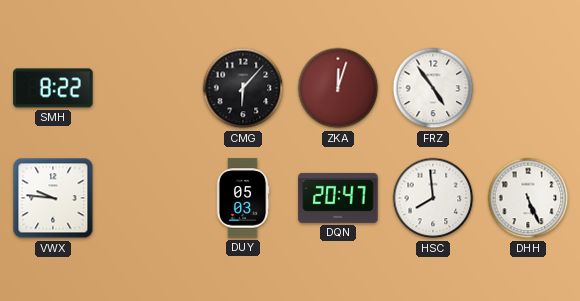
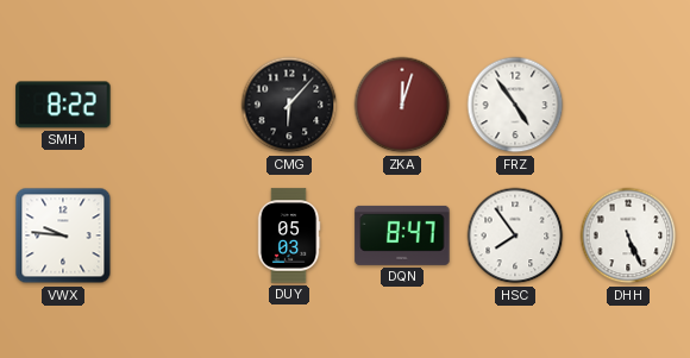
DQN: 20:47 -> 8:47 (402, 235)
HSC: 7:59 -> 7:54 (515, 235)
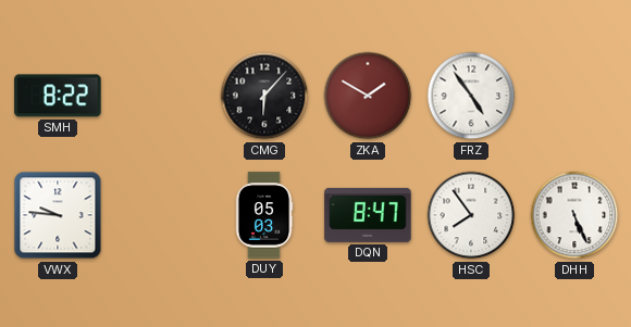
ZKA: 12:03 -> 1:50 (368, 96)
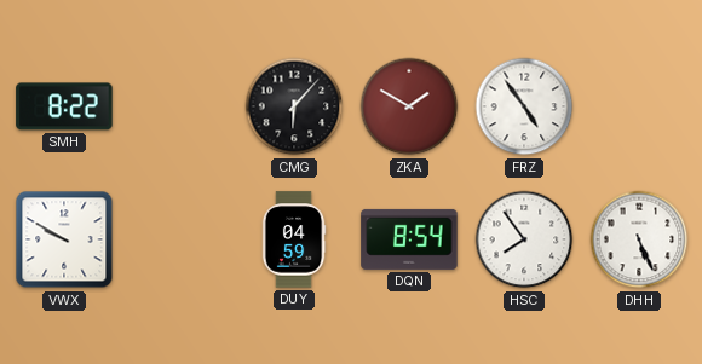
VWX: 9:46 -> 9:50 (64, 239)
DUY: 05:03 -> 04:59 (294, 239)
DQN: 8:47 -> 8:54 (409, 239)
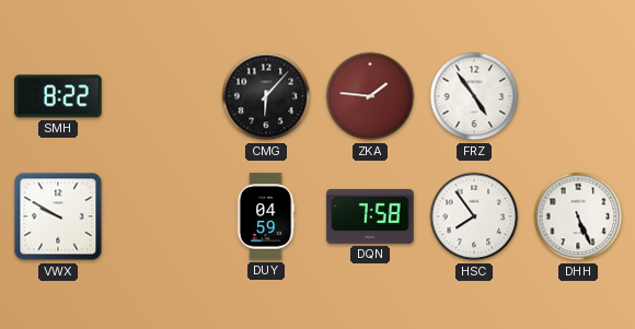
ZKA: 1:50 -> 1:46 (370, 96)
DQN: 8:54 -> 7:58 (370, 216)
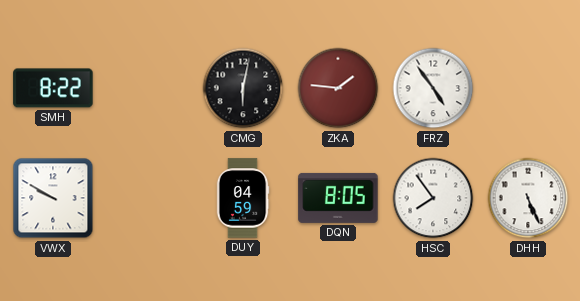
CMG: 6:07 -> 6:02 (243, 88)
DQN: 7:58 -> 8:05 (338, 198)
